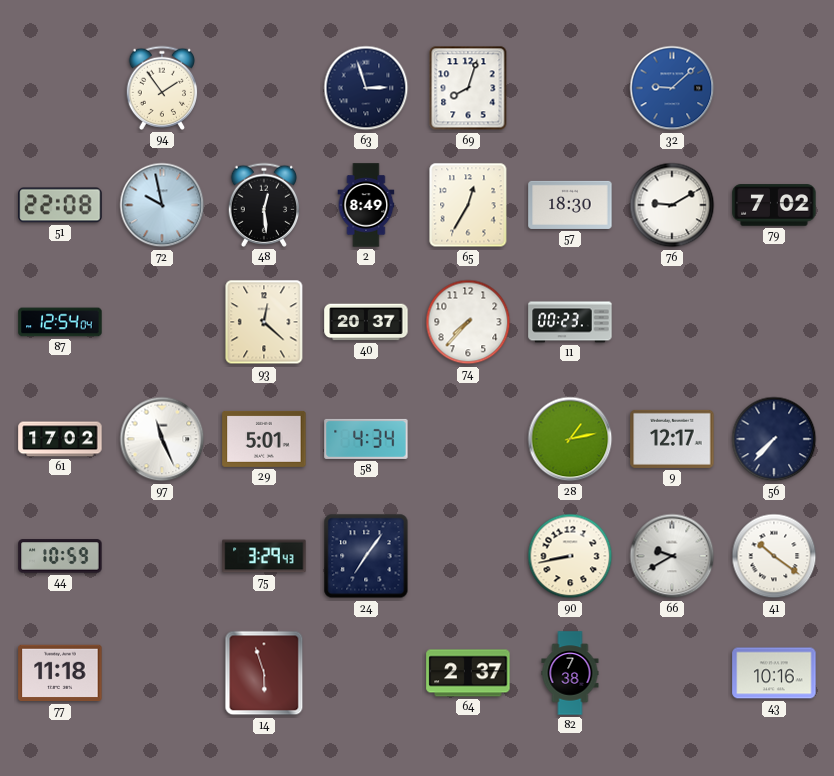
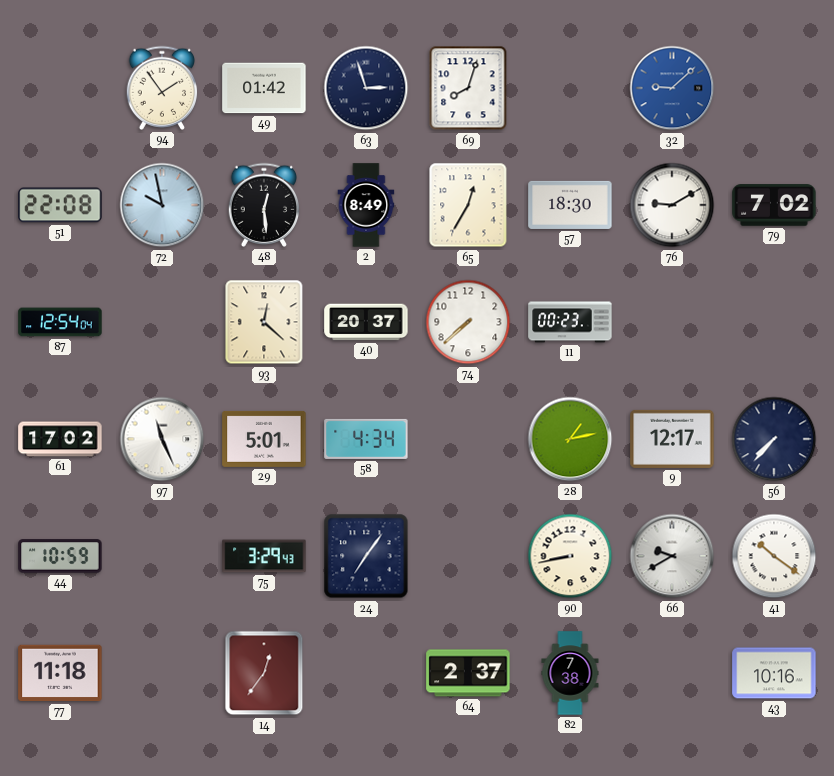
49: none -> 01:42 (264, 88)
74: 7:37 -> 7:38 (468, 322)
14: 5:57 -> 12:36 (264, 673)
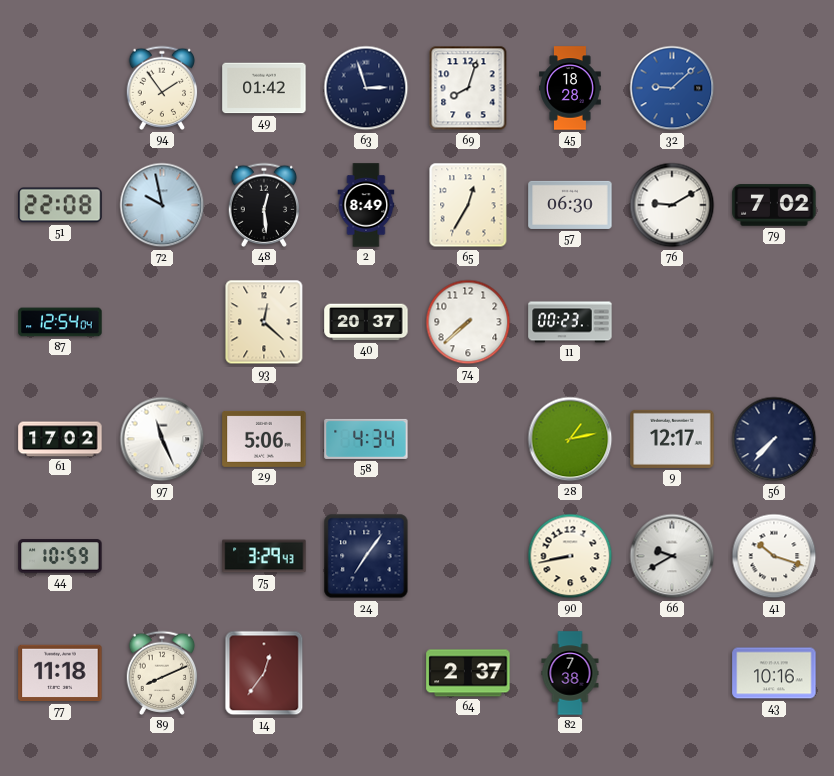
45: none -> 18:28 (570, 88)
57: 18:30 -> 06:30 (570, 205)
29: 5:01 -> 5:06 (264, 439)
41: 10:21 -> 10:18 (774, 556)
89: none -> 8:11 (162, 673)
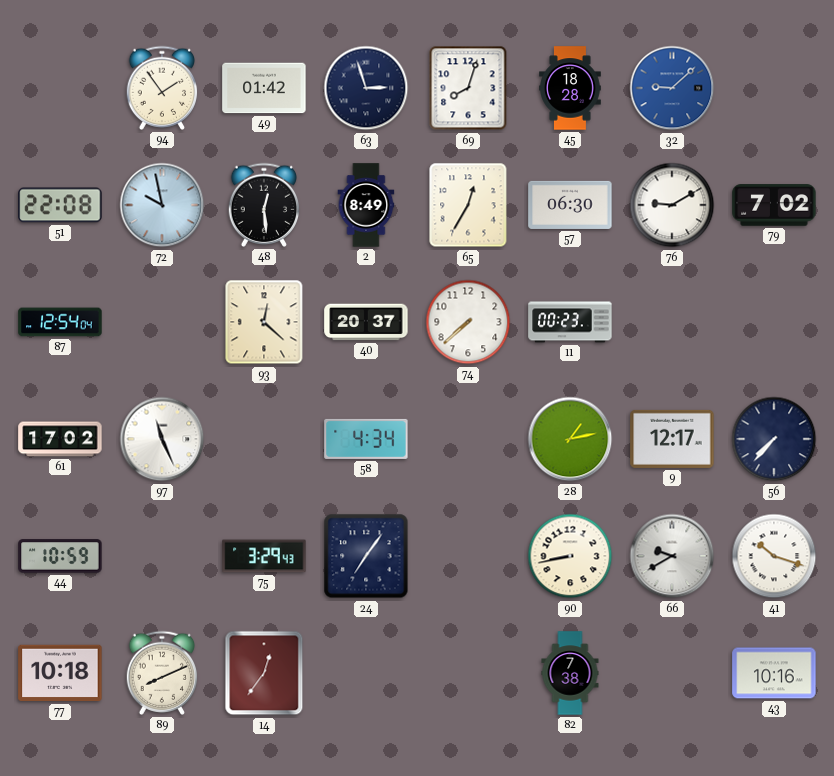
29: 5:06 -> none (264, 439)
77: 11:18 -> 10:18 (60, 673)
64: 2:37 -> none (468, 673)
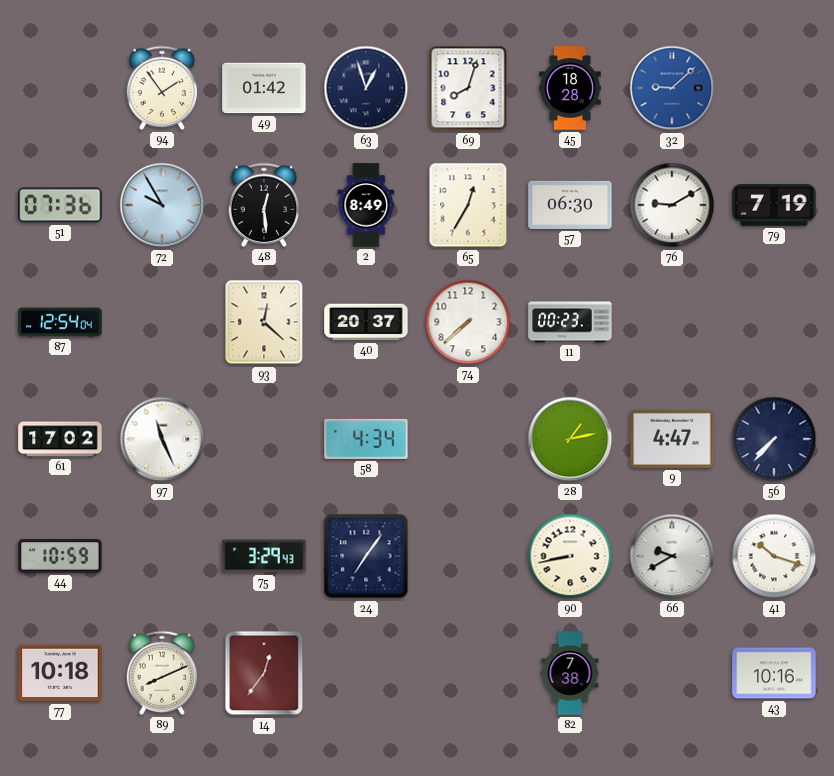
63: 2:57 -> 12:57 (366, 88)
51: 22:08 -> 07:36 (60, 205)
72: 9:58 -> 9:55 (162, 205)
79: 7:02 -> 7:19 (774, 205)
9: 12:17 -> 4:47 (672, 439)
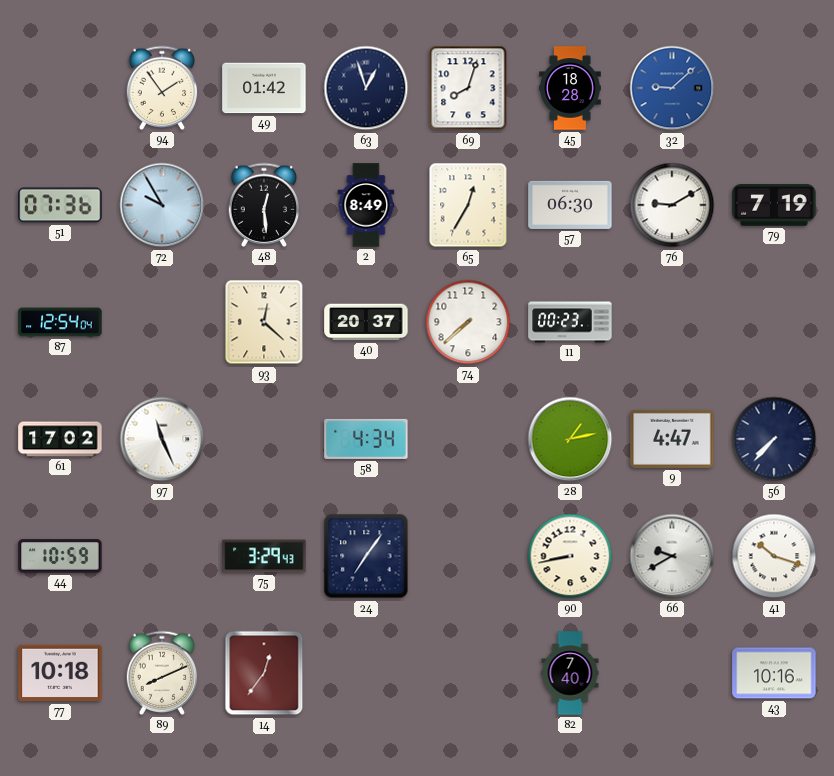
82: 7:38 -> 7:40 (570, 673)
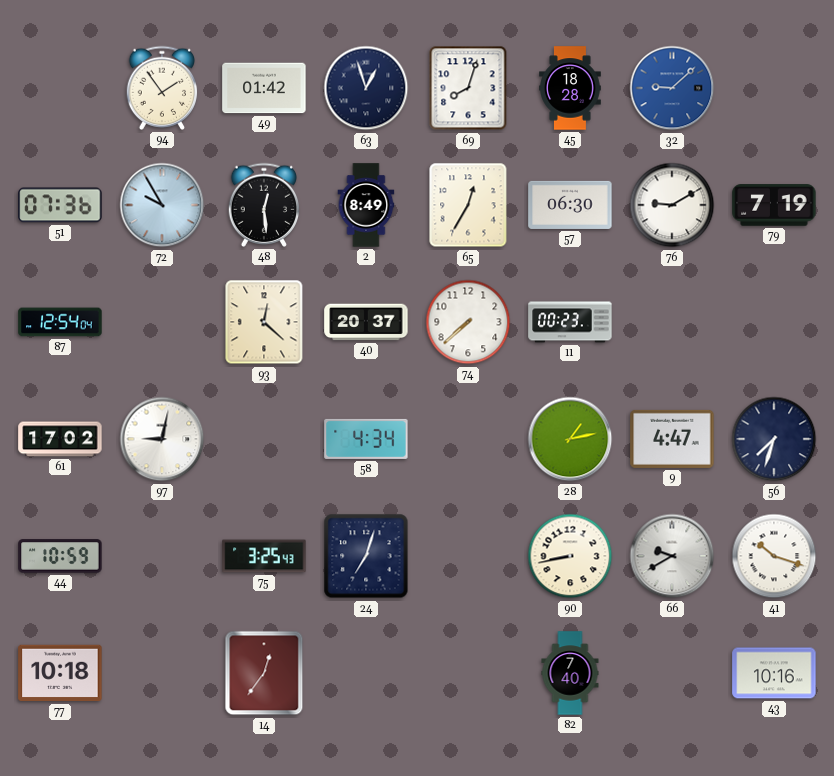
97: 11:26 -> 9:02 (162, 439)
56: 7:37 -> 7:33 (774, 439)
75: 3:29 -> 3:25 (264, 556)
24: 7:06 -> 7:03 (366, 556)
89: 8:11 -> none (162, 673)
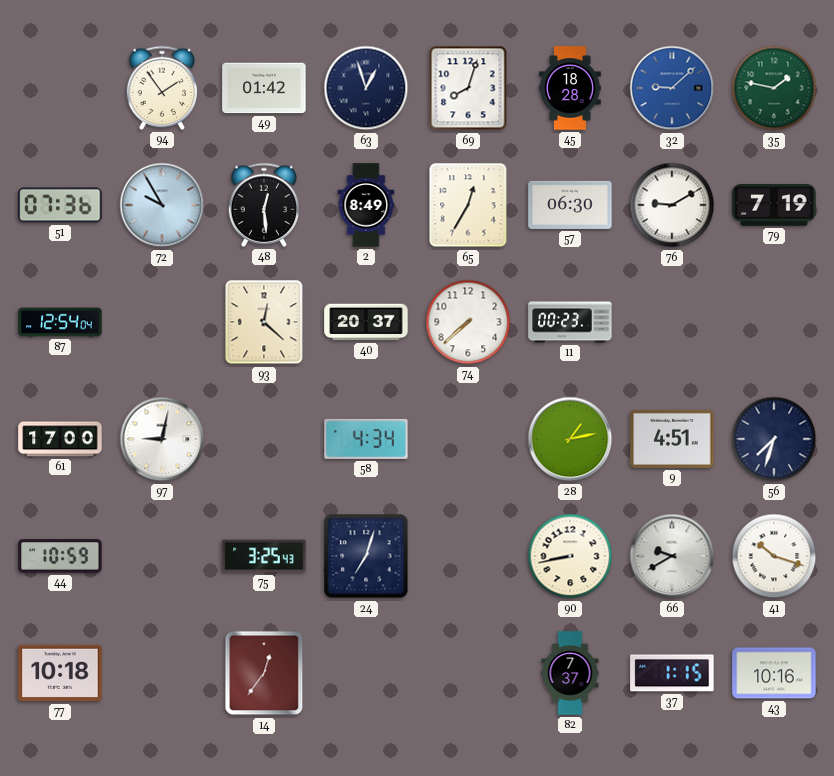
35: none -> 1:47 (774, 88)
61: 17:02 -> 17:00 (60, 439)
9: 4:47 -> 4:51 (672, 439)
82: 7:40 -> 7:37 (570, 673)
37: none -> 1:15 (672, 673)
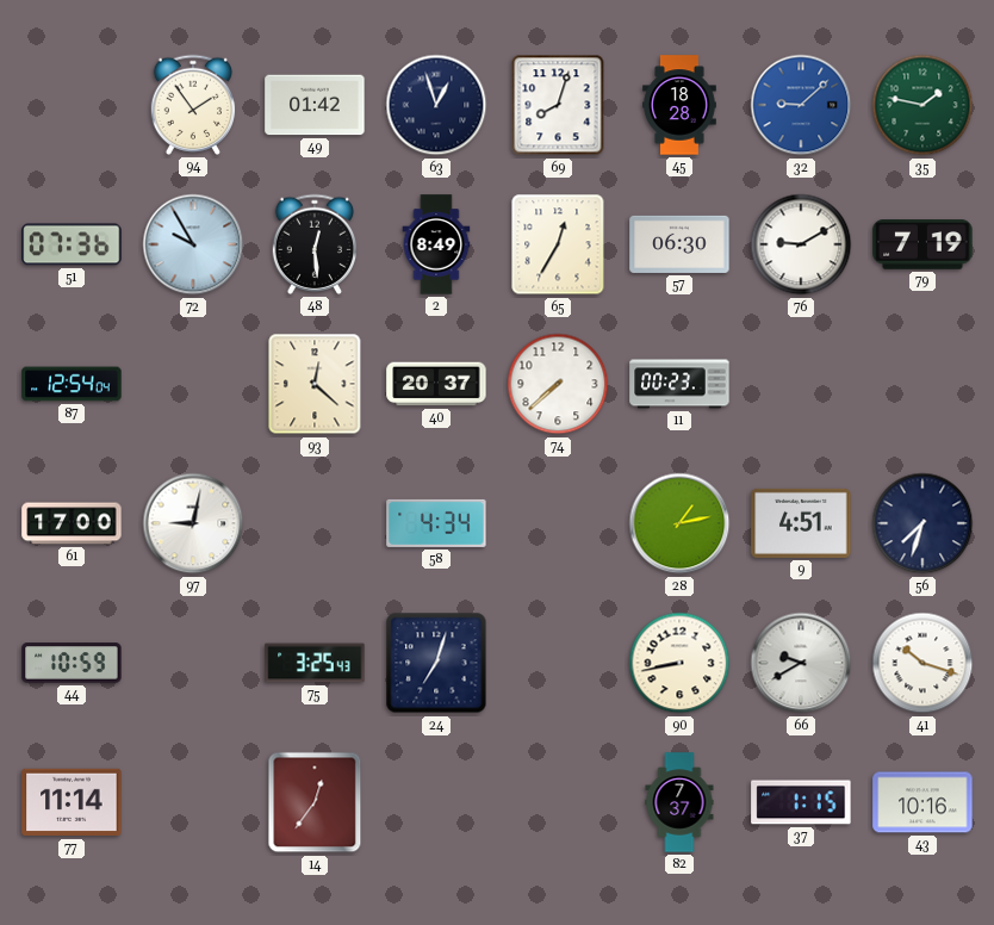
77: 10:18 -> 11:14 (72, 802)
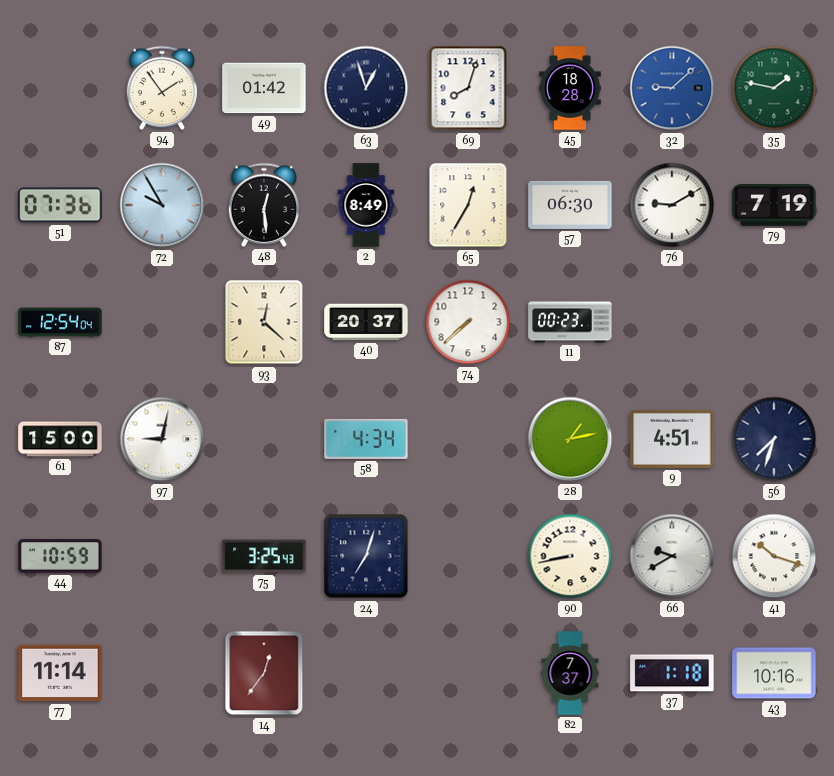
61: 17:00 -> 15:00 (60, 439)
37: 1:15 -> 1:18 (672, 673)
